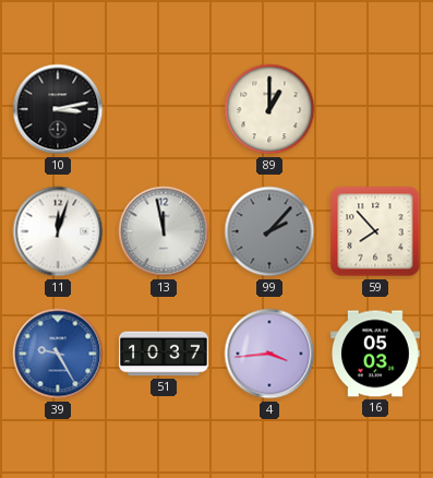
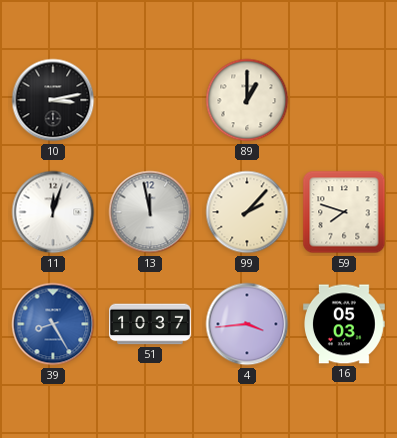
99 dial: grey -> cream (247, 212)
59: 7:53 -> 7:48 (344, 212)
39: 9:25 -> 8:25 (53, 324)
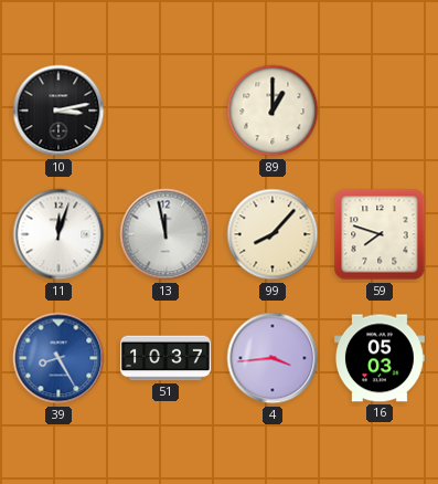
99: 2:07 -> 8:07 (273, 234)
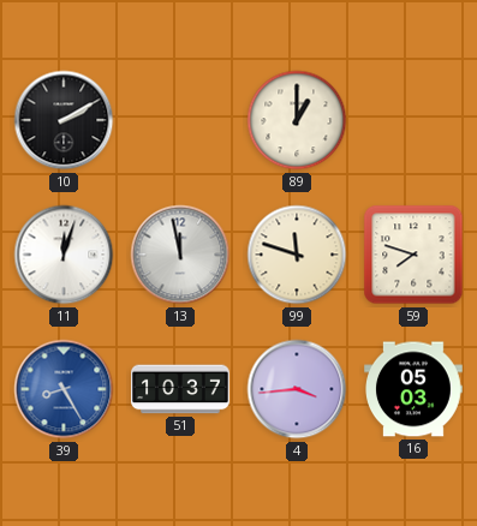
10: 3:13 -> 2:10 (64, 120)
99: 8:07 -> 11:48 (297, 255)
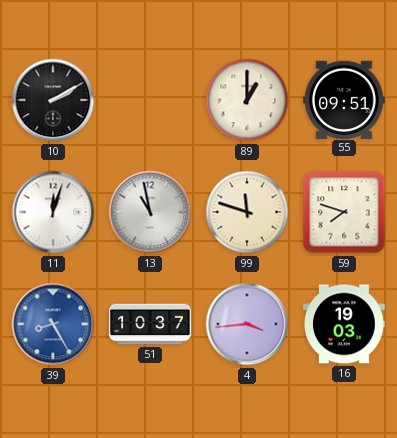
55: none -> 09:51 (345, 99)
13: 11:58 -> 10:58 (150, 212)
16: 05:03 -> 19:03 (345, 324)
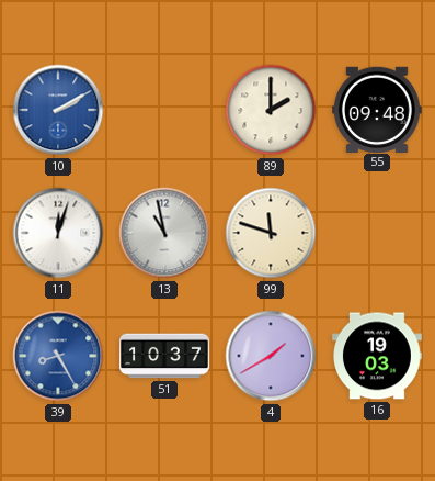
10 dial: black -> blue (58, 110)
89: 1:00 -> 2:00 (271, 110)
55: 09:51 -> 09:48 (378, 109)
59: 7:48 -> none (344, 212)
4: 3:44 -> 1:40 (271, 356)
